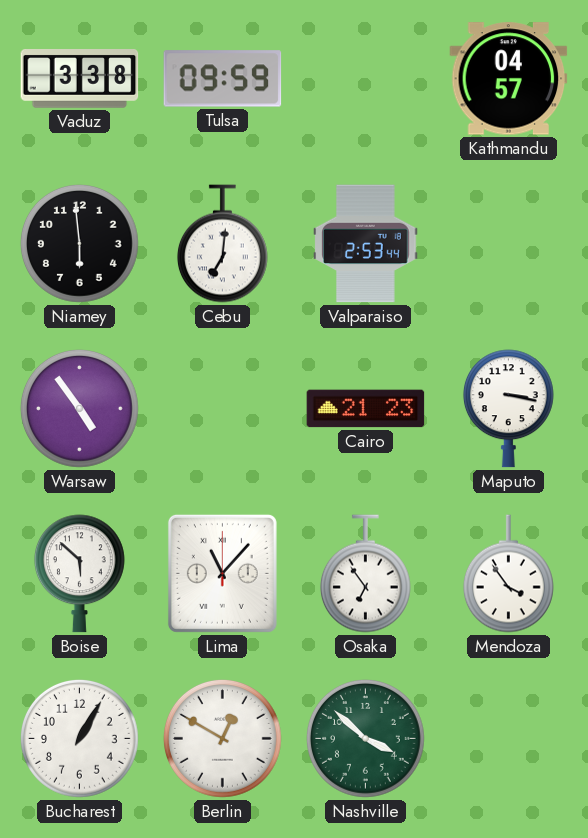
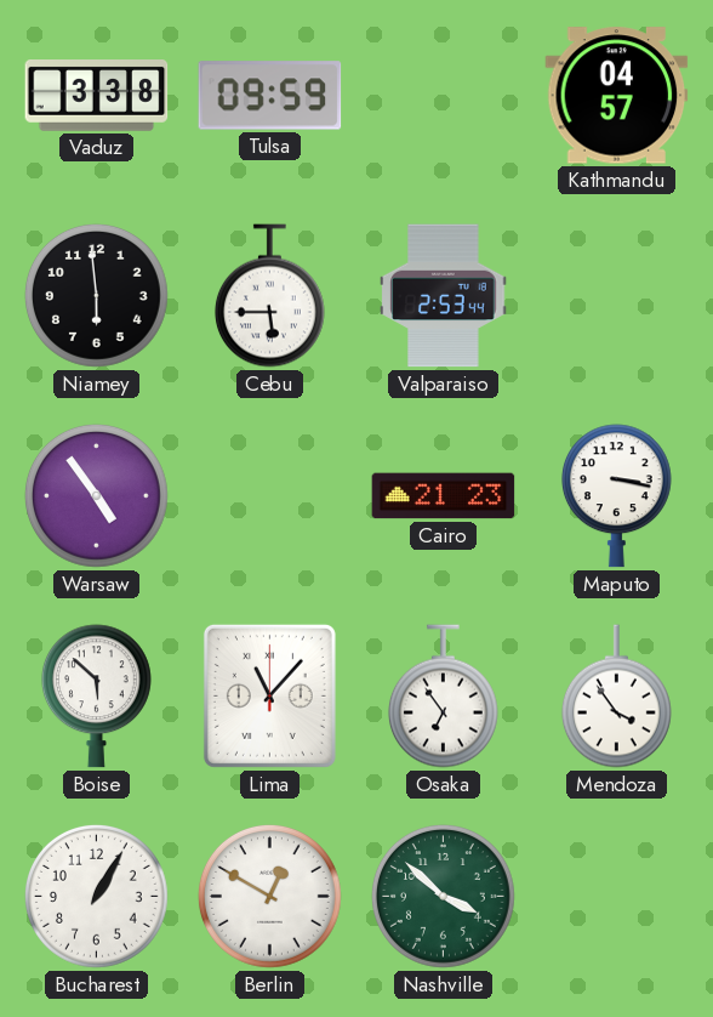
Cebu: 7:01 -> 5:45 (269, 296)
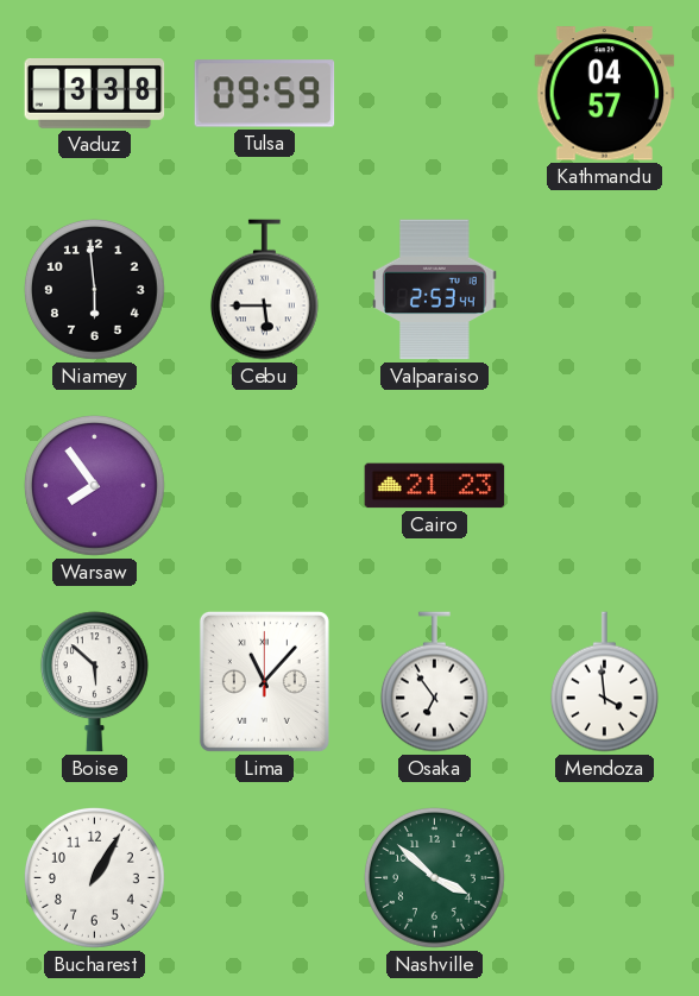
Warsaw: 4:54 -> 7:54 (94, 485)
Maputo: 3:17 -> none (616, 496)
Mendoza: 3:54 -> 3:59 (604, 682)
Berlin: 12:50 -> none (269, 896)
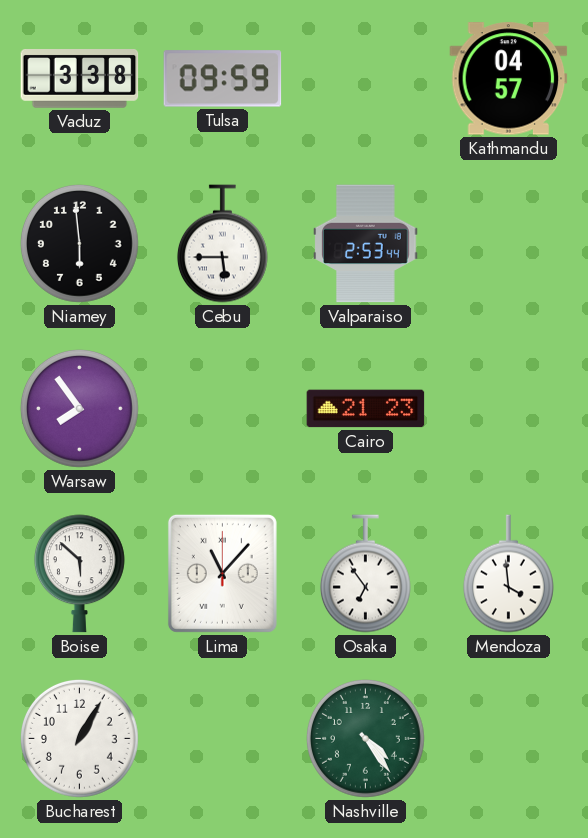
Nashville: 3:52 -> 4:24 (365, 738)
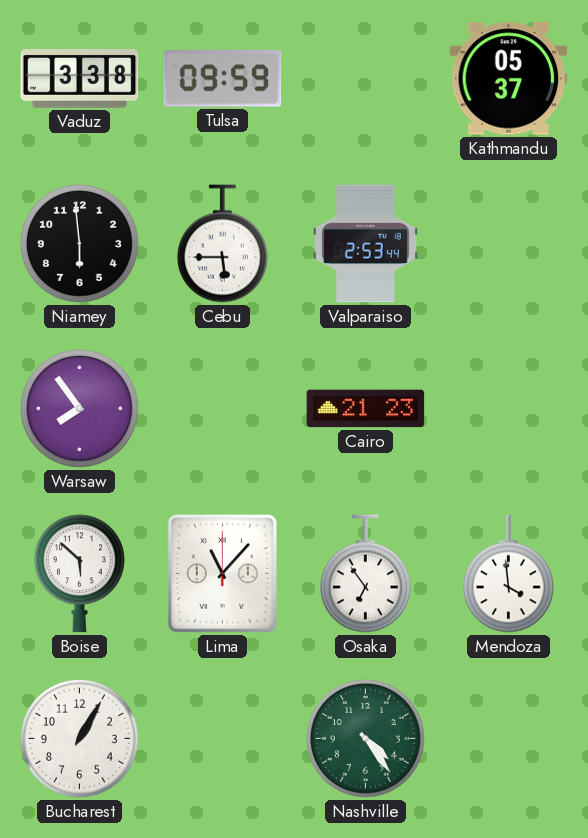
Kathmandu: 04:57 -> 05:37 (509, 79)
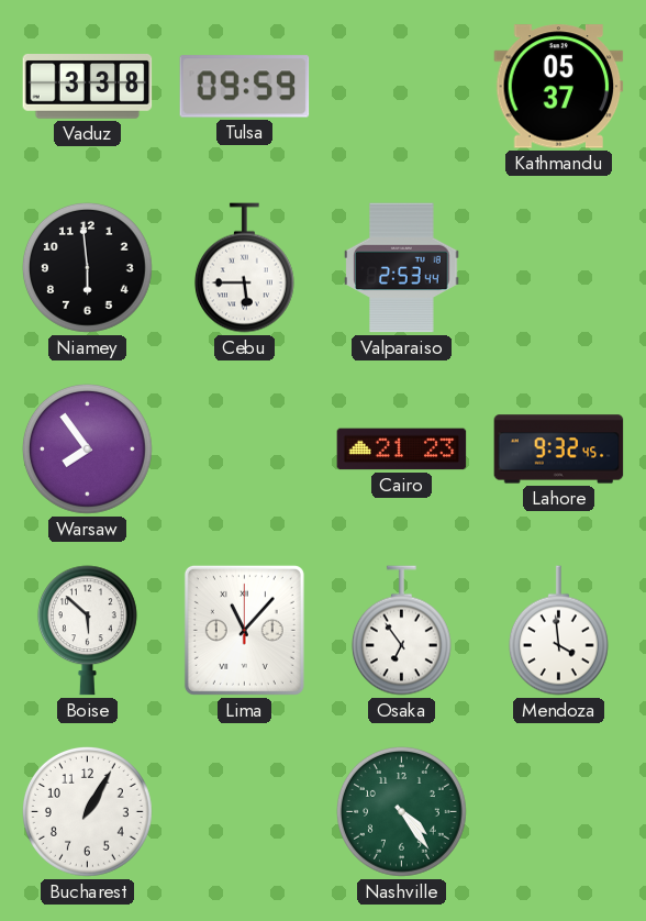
Lahore: none -> 9:32 (559, 450)
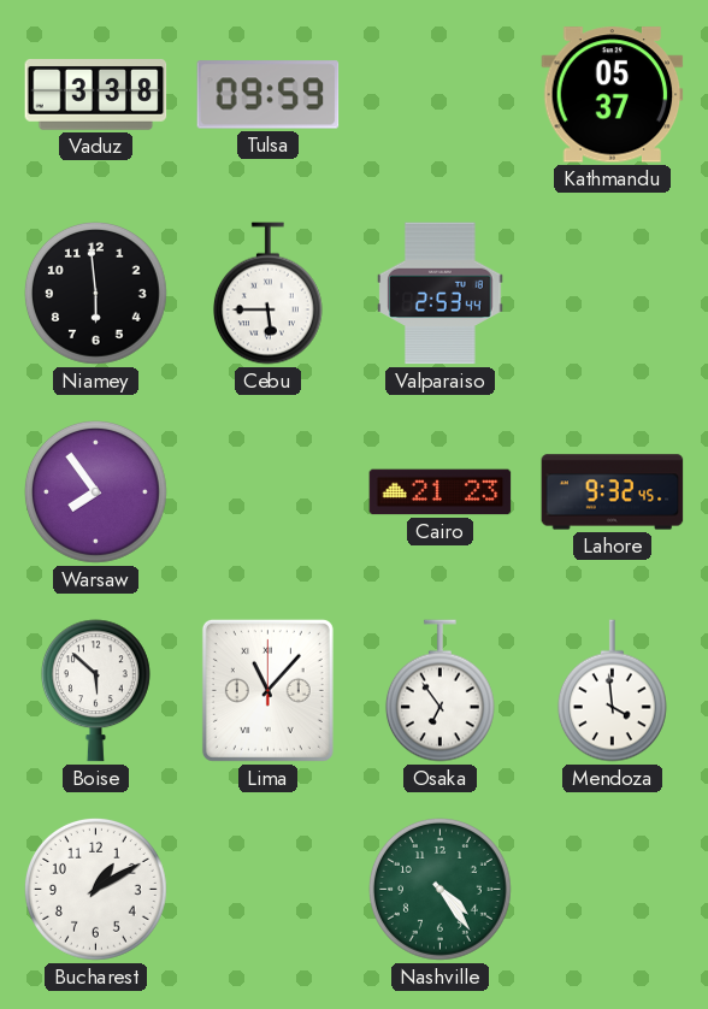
Bucharest: 1:05 -> 1:10 (95, 889)
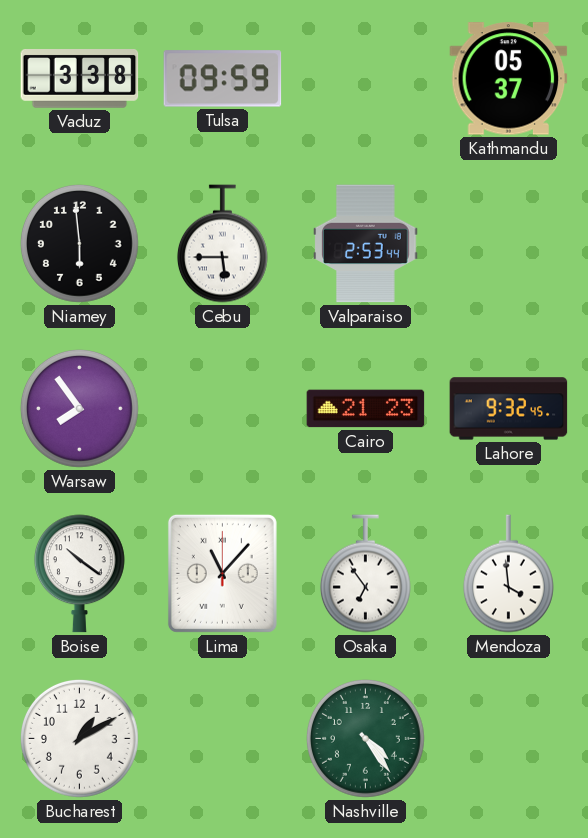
Boise: 5:52 -> 10:21 (79, 574)
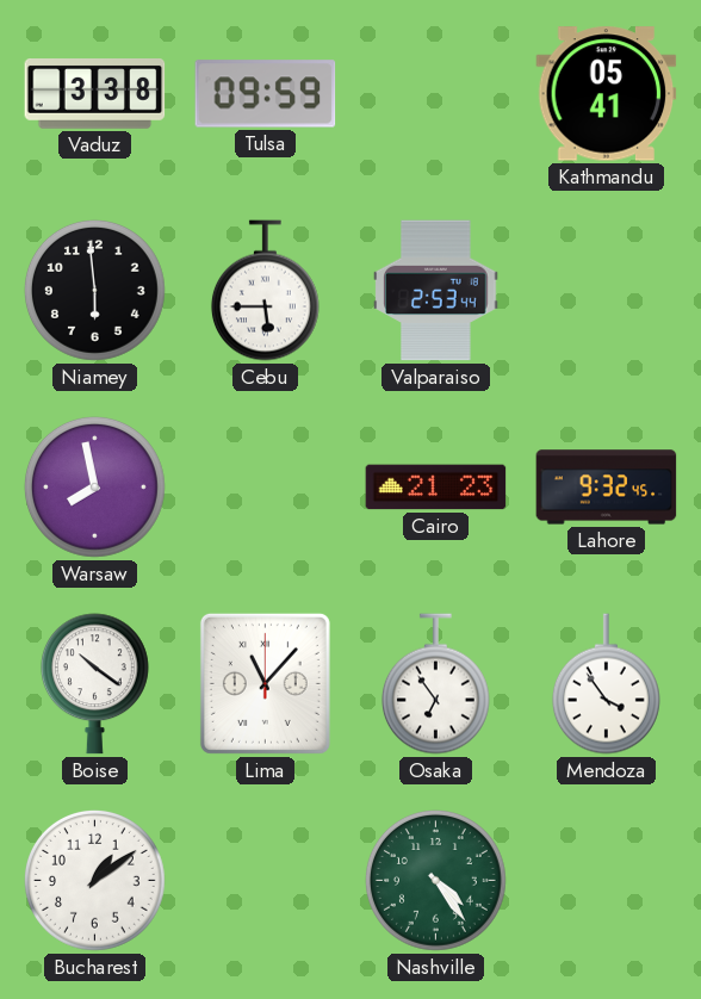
Kathmandu: 05:37 -> 05:41 (607, 94)
Warsaw: 7:54 -> 7:58 (94, 486)
Mendoza: 3:59 -> 3:54 (606, 684)
Bucharest: 1:10 -> 1:09 (94, 880)
